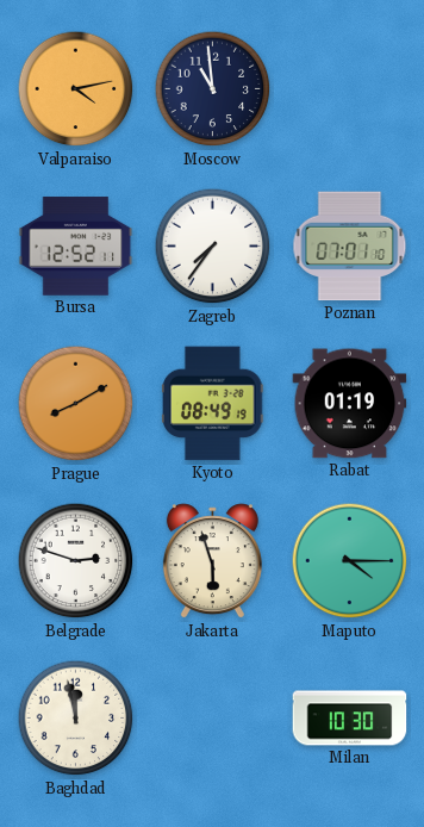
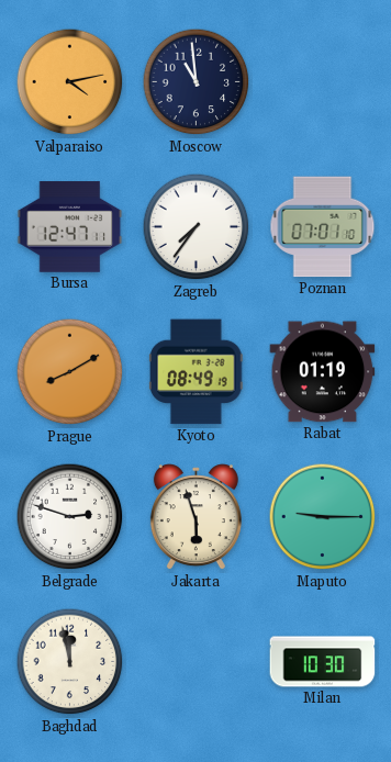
Bursa: 12:52 -> 12:47 (70, 227)
Maputo: 4:15 -> 9:15 (323, 517)
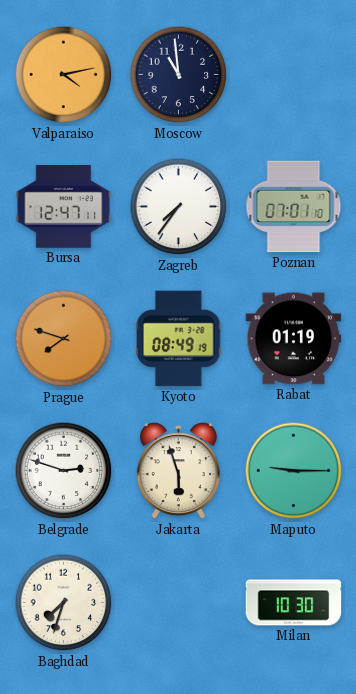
Prague: 8:10 -> 7:48 (64, 339)
Baghdad: 11:58 -> 7:33 (64, 603)
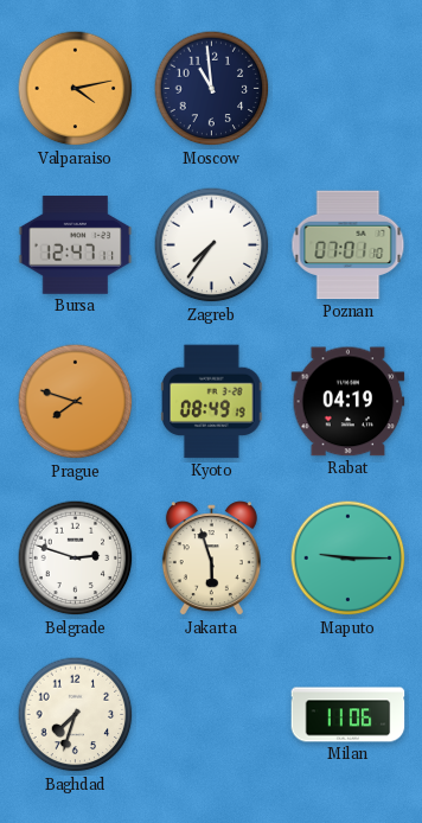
Rabat: 01:19 -> 04:19 (349, 402)
Milan: 10:30 -> 11:06 (349, 715)
